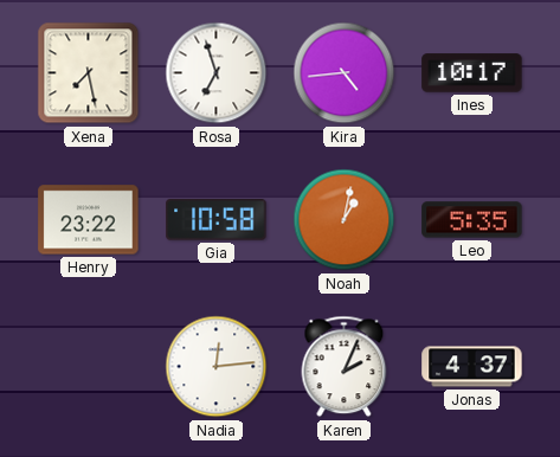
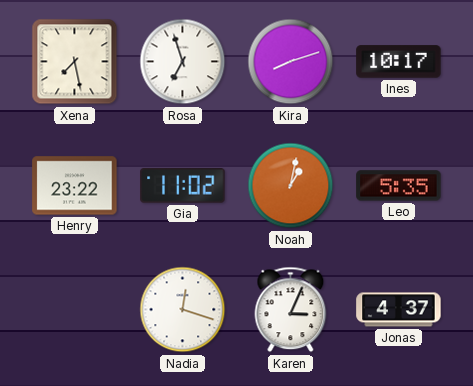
Kira: 4:44 -> 8:12 (291, 62)
Gia: 10:58 -> 11:02 (183, 186)
Nadia: 12:14 -> 12:18 (183, 310)
Karen: 2:04 -> 3:04 (291, 310)
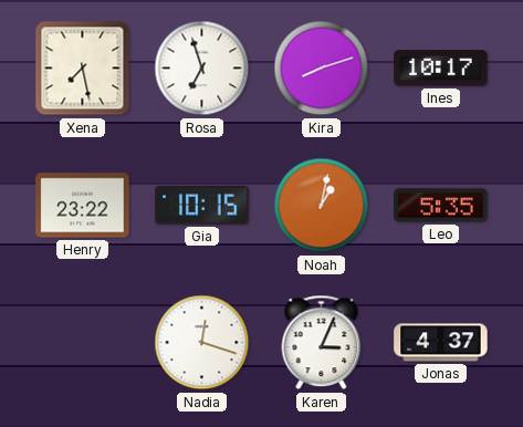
Gia: 11:02 -> 10:15 (202, 206)
